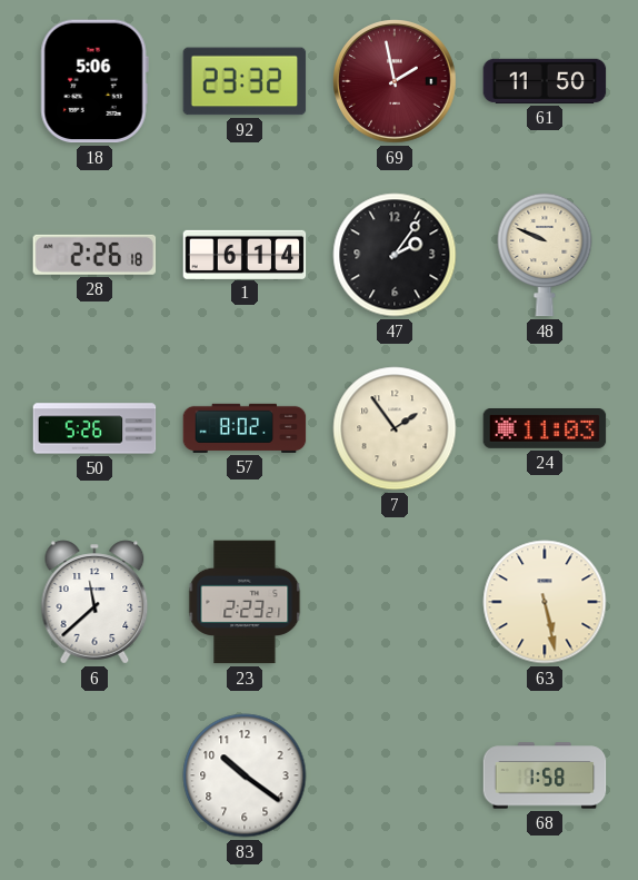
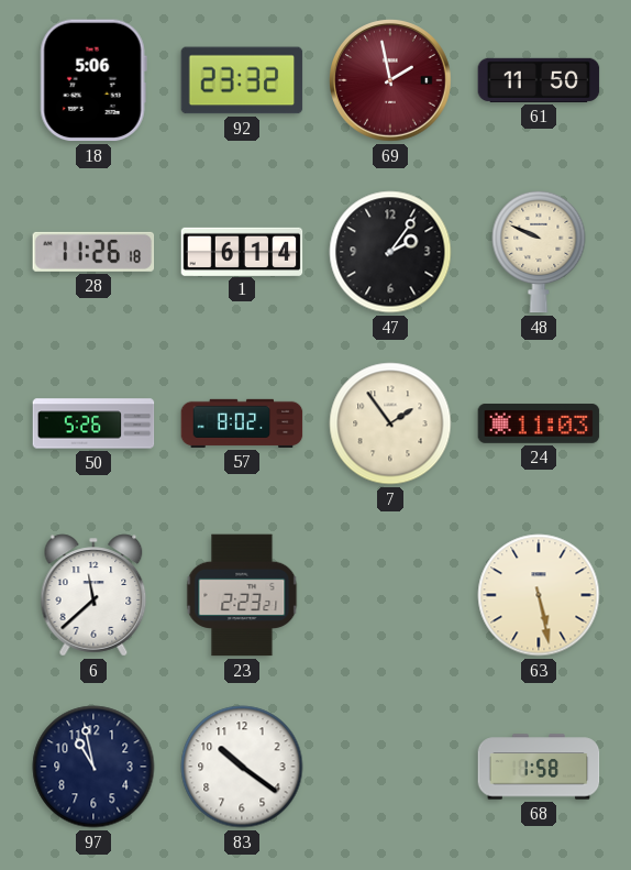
28: 2:26 -> 11:26 (93, 252)
97: none -> 10:58 (93, 767)
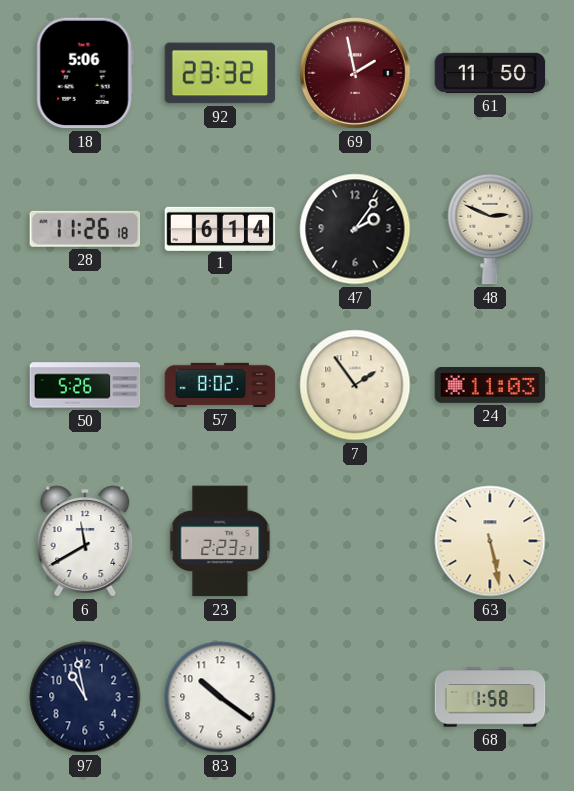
48: 9:49 -> 2:49 (490, 229)
6: 11:38 -> 11:40 (85, 541)
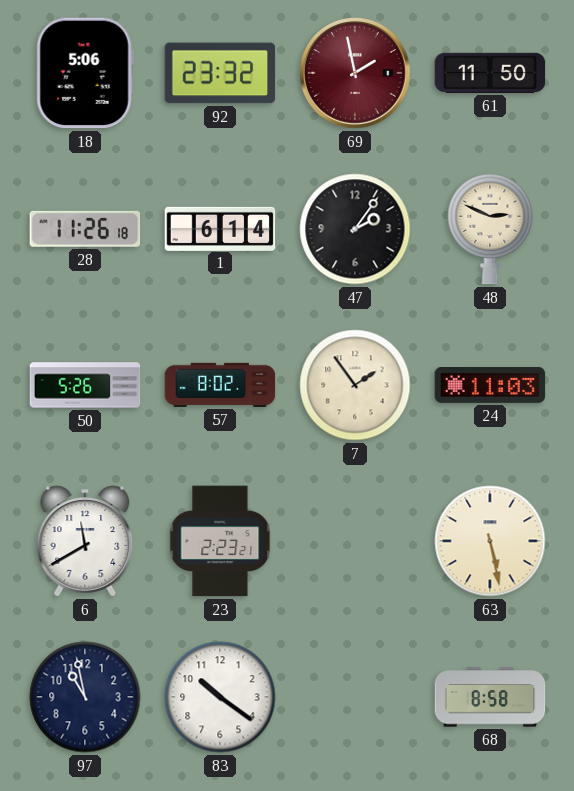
68: 1:58 -> 8:58 (490, 697)
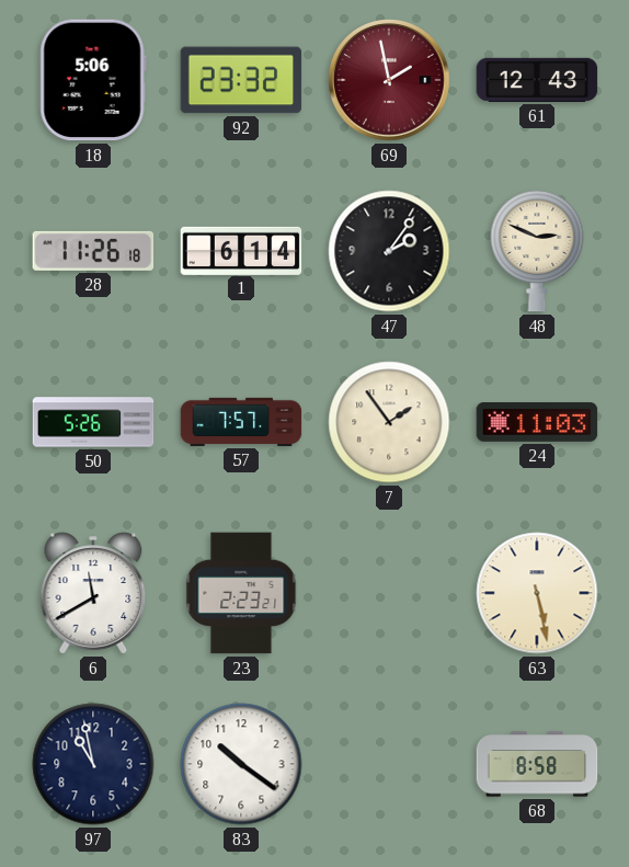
61: 11:50 -> 12:43 (537, 80)
57: 8:02 -> 7:57 (241, 422)
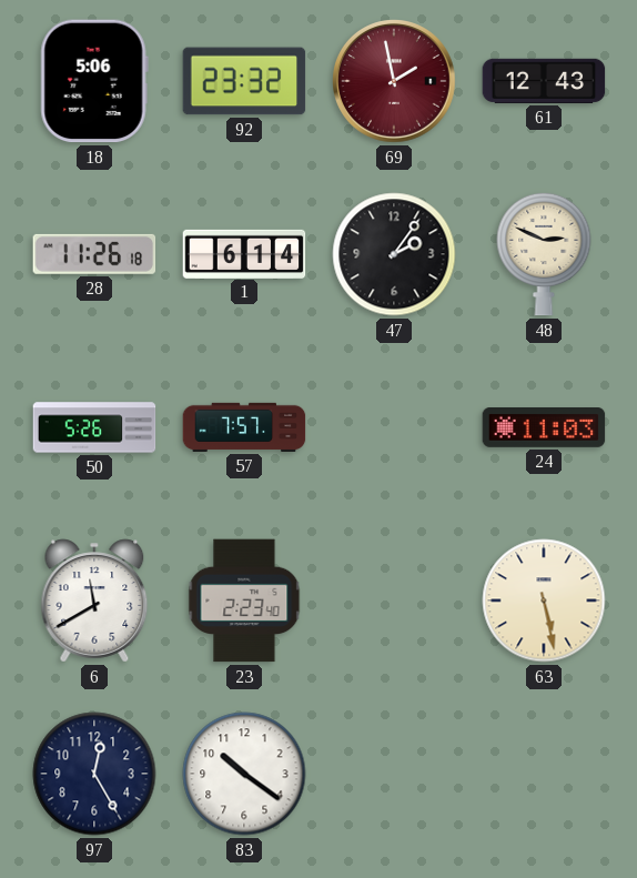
7: 1:54 -> none (389, 422)
23: 2:23:21 -> 2:23:40 (244, 601)
97: 10:58 -> 12:25 (94, 774)
68: 8:58 -> none (537, 764)
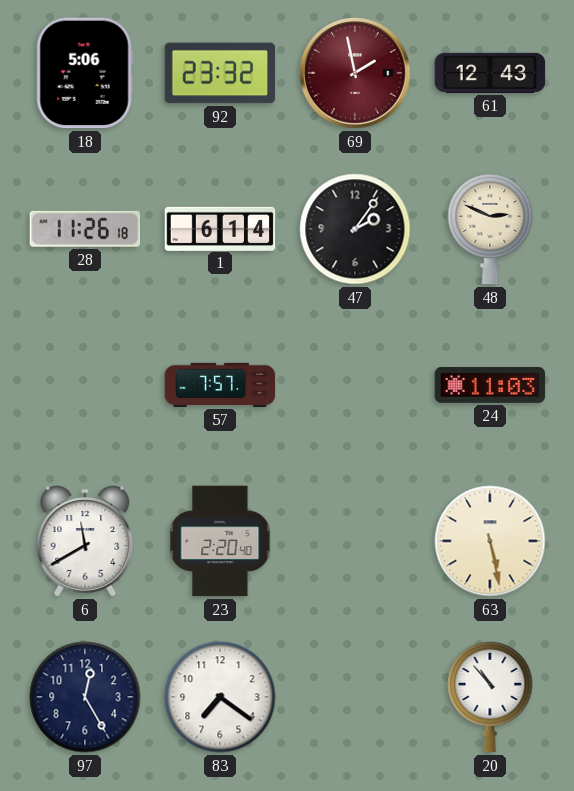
50: 5:26 -> none (94, 427)
23: 2:23 -> 2:20 (220, 541)
83: 10:21 -> 7:21 (220, 697)
20: none -> 10:53 (490, 697)
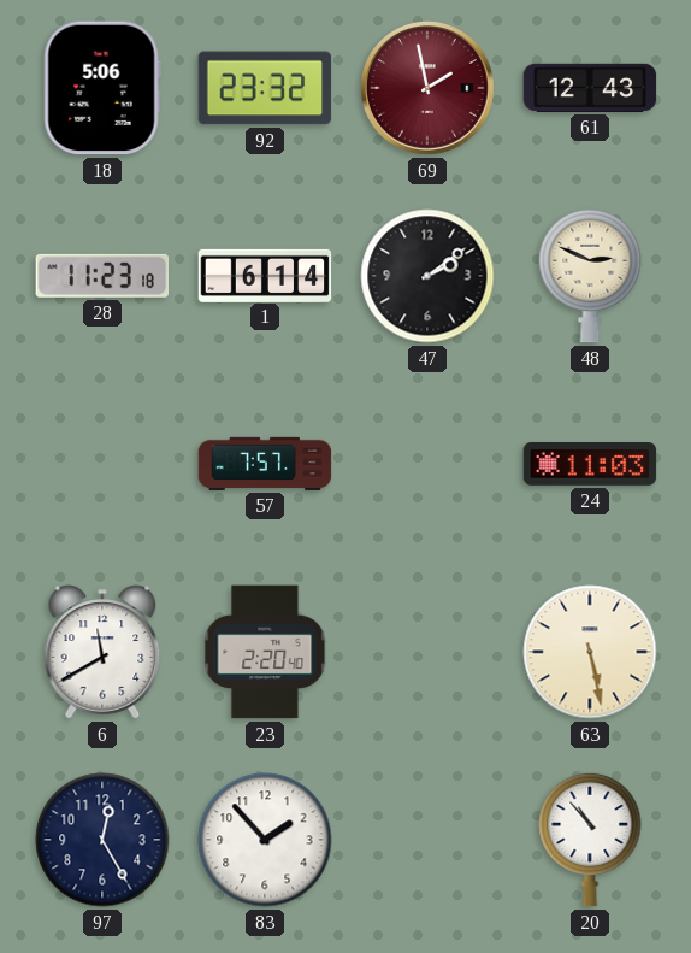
28: 11:26 -> 11:23 (102, 276)
47: 2:06 -> 2:09 (427, 276)
83: 7:21 -> 1:53 (265, 840)
